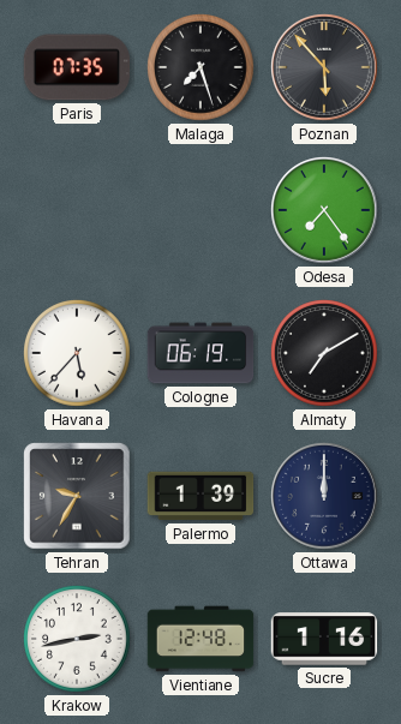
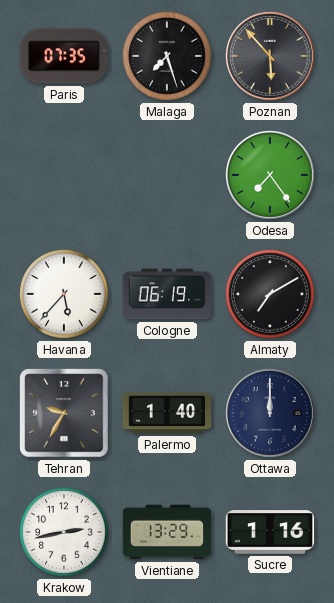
Palermo: 1:39 -> 1:40 (167, 413)
Vientiane: 12:48 -> 13:29 (167, 532)
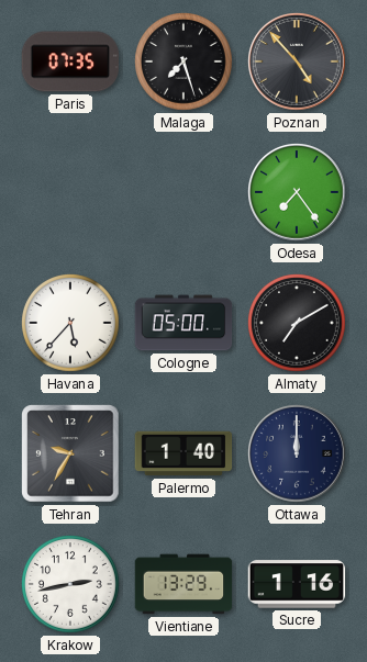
Poznan: 5:53 -> 4:53 (298, 63)
Cologne: 06:19 -> 05:00 (183, 323)
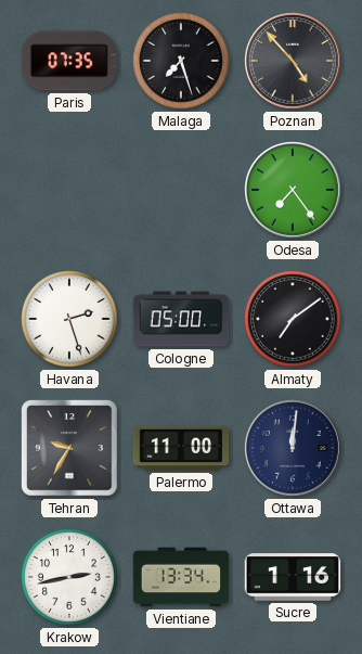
Havana: 5:37 -> 2:27 (70, 320)
Almaty: 7:10 -> 7:09 (294, 320)
Palermo: 1:40 -> 11:00 (181, 448)
Ottawa: 12:00 -> 12:01 (294, 449)
Vientiane: 13:29 -> 13:34 (181, 577)
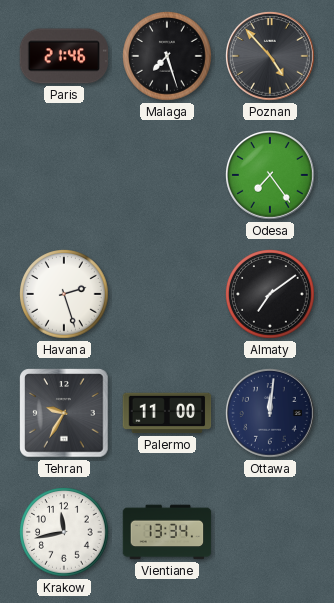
Paris: 07:35 -> 21:46 (64, 56)
Cologne: 05:00 -> none (181, 319)
Krakow: 2:43 -> 11:43 (65, 533)
Sucre: 1:16 -> none (293, 577)
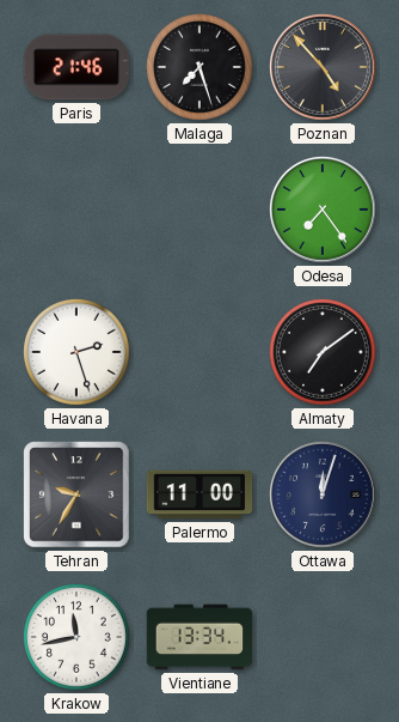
Ottawa: 12:01 -> 12:03 (324, 496)
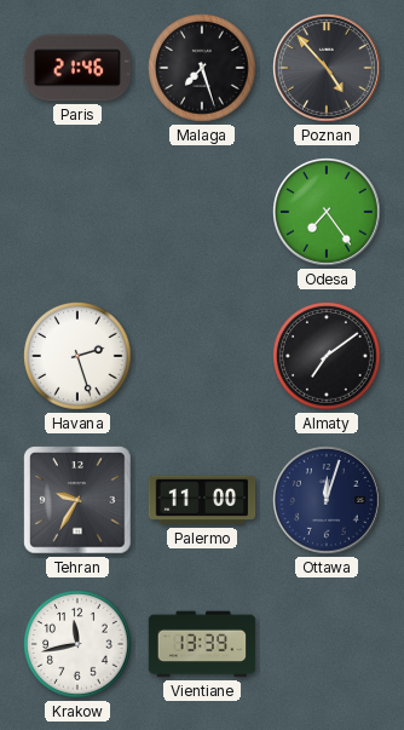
Vientiane: 13:34 -> 13:39 (202, 644)
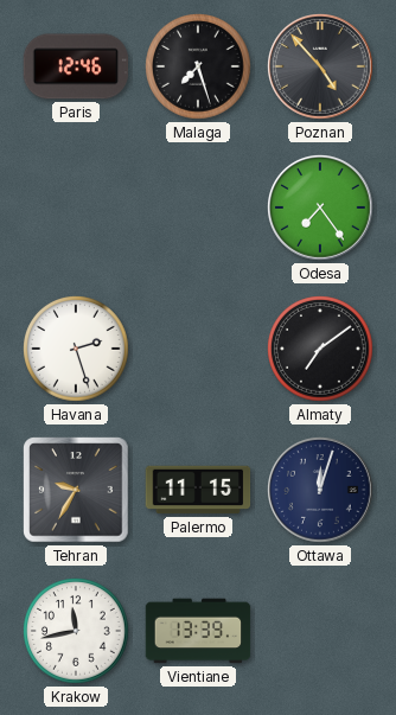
Paris: 21:46 -> 12:46 (76, 66)
Palermo: 11:00 -> 11:15 (198, 490)
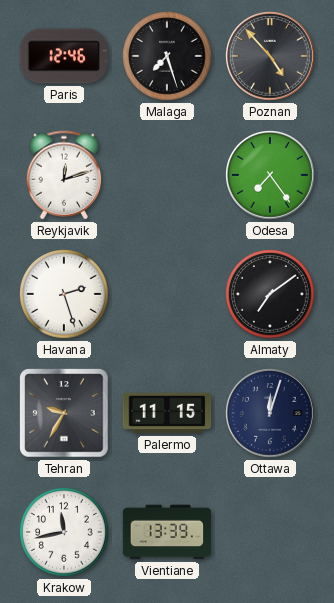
Reykjavik: none -> 12:12 (64, 175)
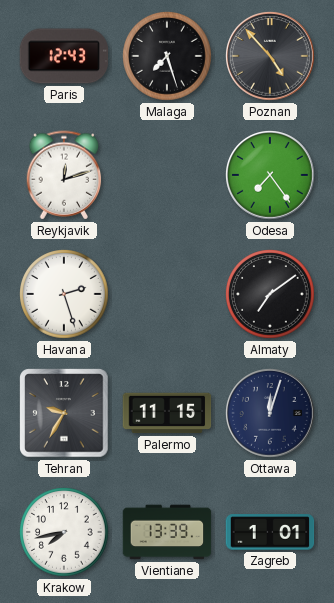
Paris: 12:46 -> 12:43 (64, 56)
Krakow: 11:43 -> 7:43 (65, 533)
Zagreb: none -> 1:01 (270, 532)
